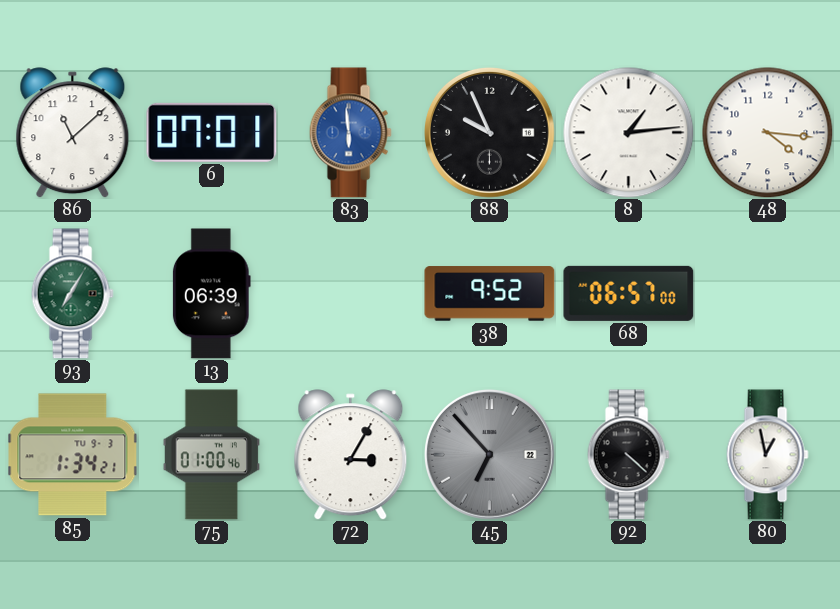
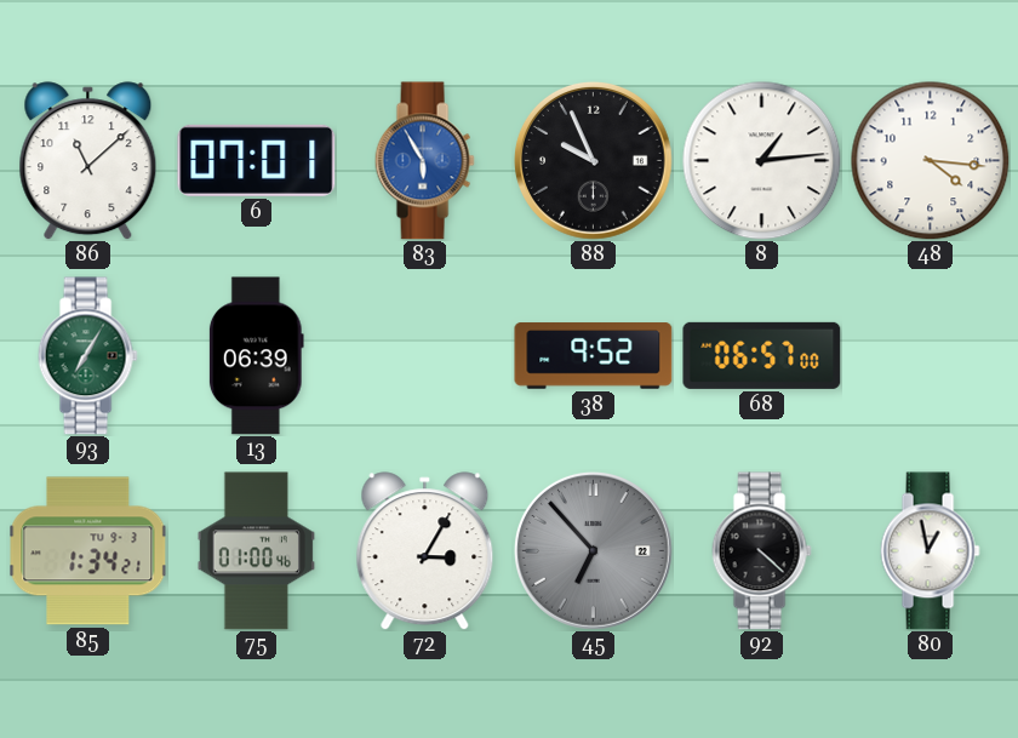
83: 5:59 -> 5:55 (424, 161)
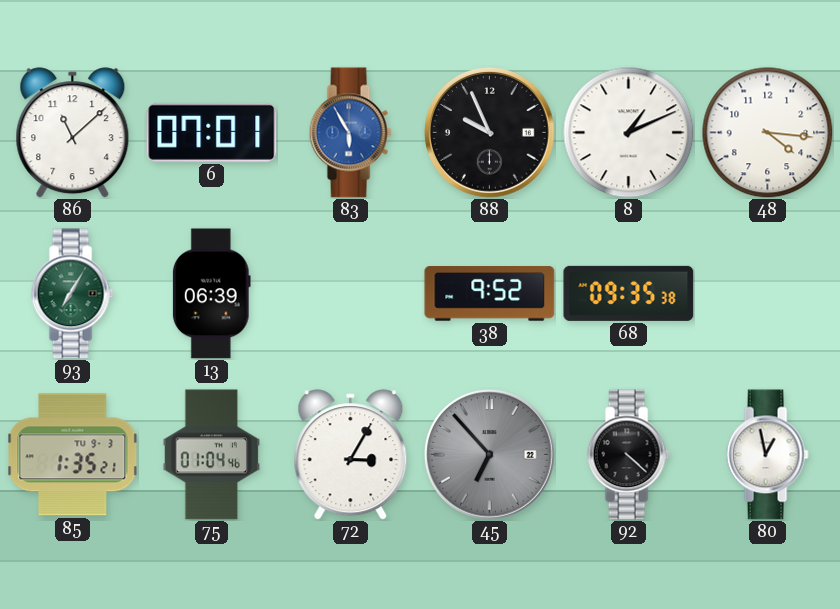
8: 1:14 -> 1:11 (629, 133)
68: 06:57 -> 09:35 (629, 293)
85: 1:34 -> 1:35 (73, 455)
75: 01:00 -> 01:04 (212, 455)
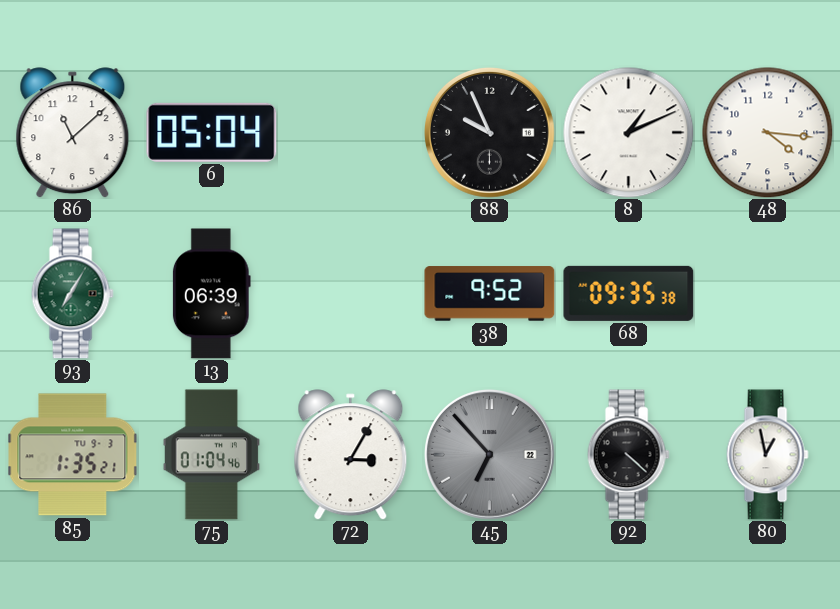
6: 07:01 -> 05:04 (212, 132)
83: 5:55 -> none (350, 133)
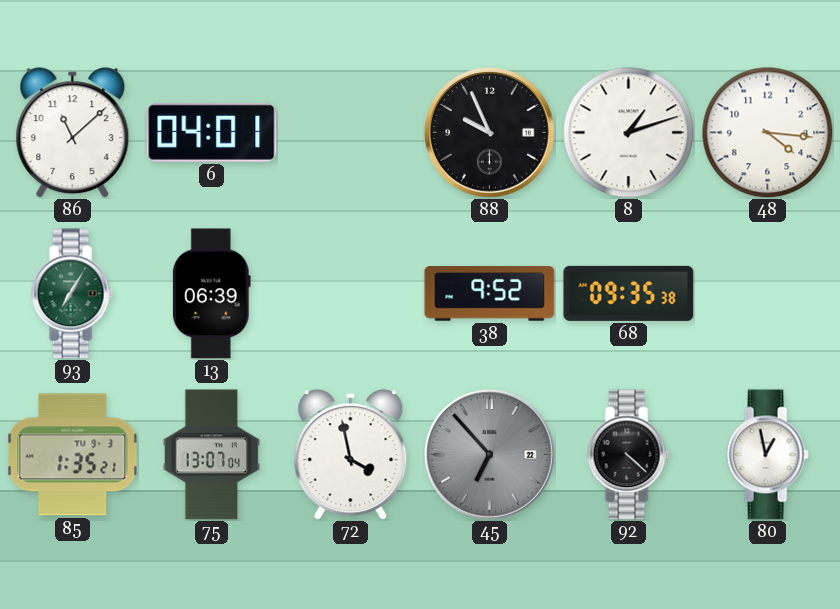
6: 05:04 -> 04:01 (212, 132)
8: 1:11 -> 1:12 (629, 133)
75: 01:04 -> 13:07 (212, 455)
72: 3:05 -> 3:58 (351, 455)
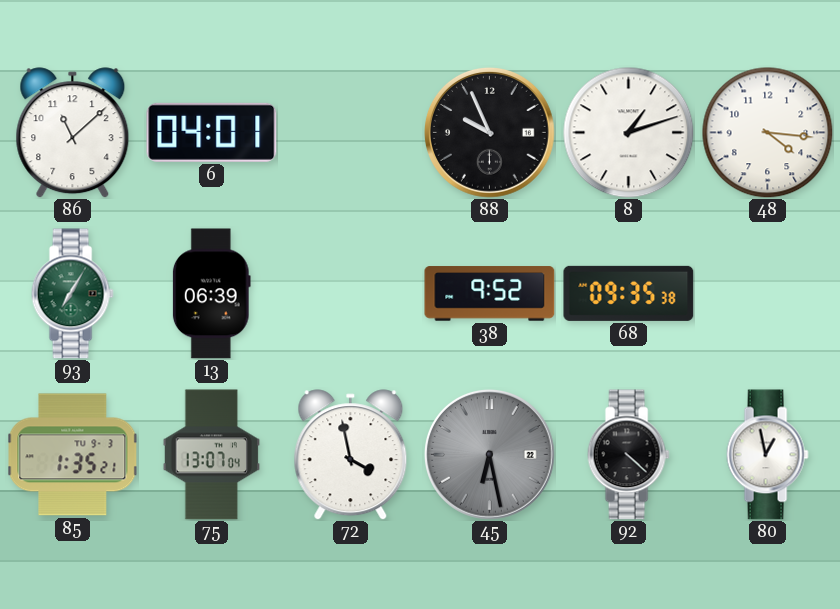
45: 6:53 -> 6:28 (489, 454)
